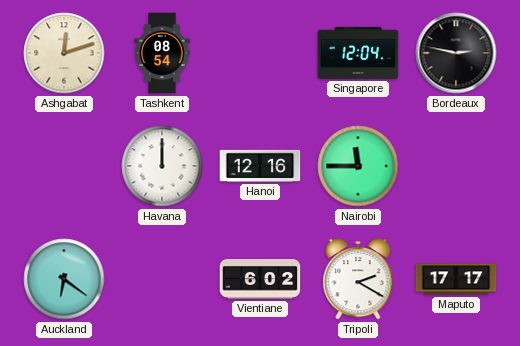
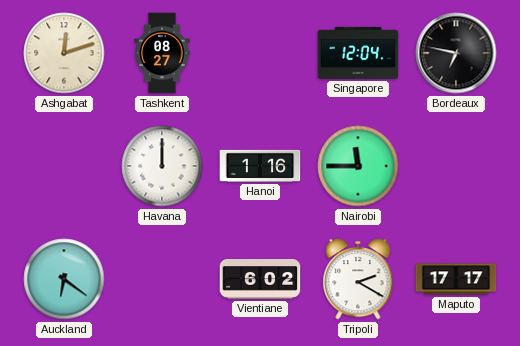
Tashkent: 08:54 -> 08:27 (162, 53)
Bordeaux: 2:47 -> 6:47 (456, 53)
Hanoi: 12:16 -> 1:16 (260, 166)
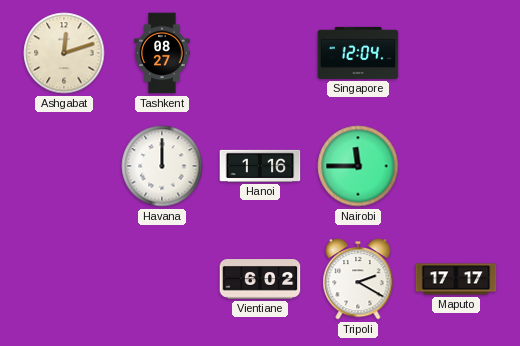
Bordeaux: 6:47 -> none (456, 53)
Auckland: 6:21 -> none (64, 279)
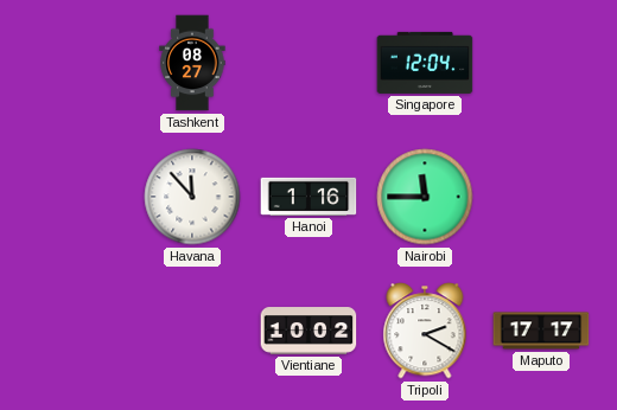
Ashgabat: 12:12 -> none (64, 53)
Havana: 12:00 -> 11:53 (192, 197)
Vientiane: 6:02 -> 10:02 (308, 331)
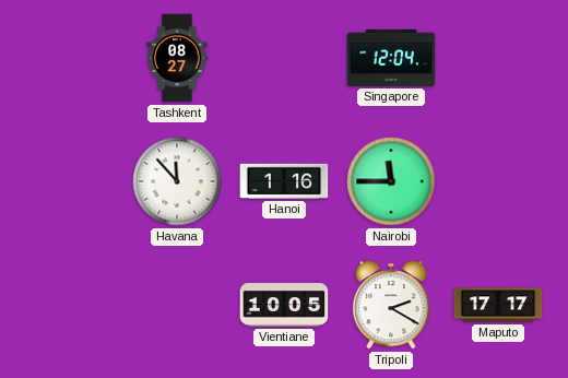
Vientiane: 10:02 -> 10:05 (284, 305)
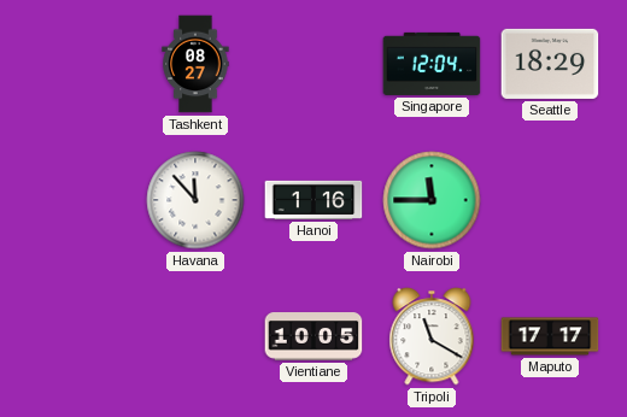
Seattle: none -> 18:29 (550, 64)
Tripoli: 2:20 -> 11:20 (432, 336)
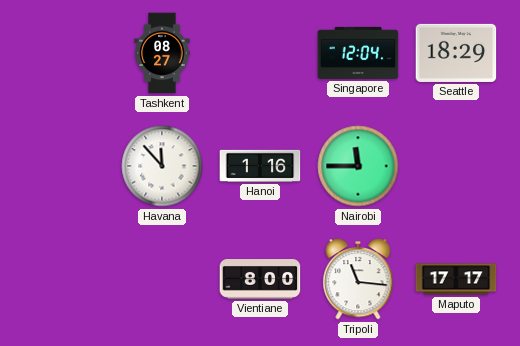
Vientiane: 10:05 -> 8:00 (260, 279)
Tripoli: 11:20 -> 11:16 (358, 279)
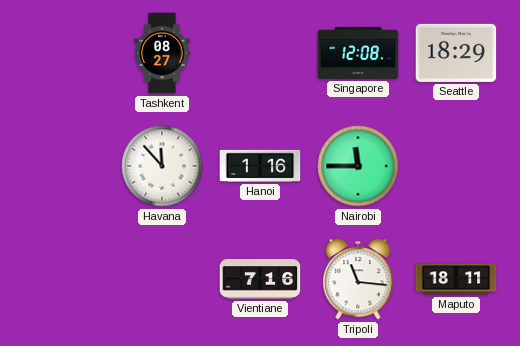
Singapore: 12:04 -> 12:08 (358, 53)
Vientiane: 8:00 -> 7:16 (260, 279)
Maputo: 17:17 -> 18:11 (456, 279)
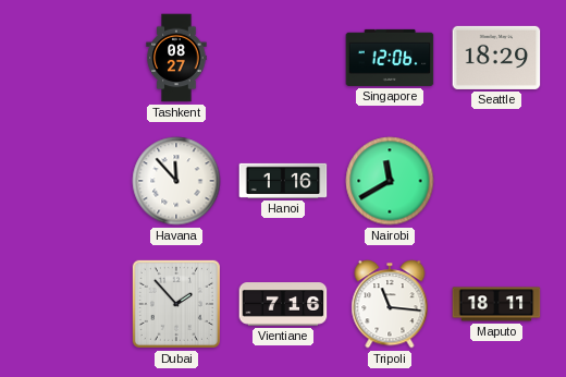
Singapore: 12:08 -> 12:06 (390, 58)
Nairobi: 11:45 -> 11:40 (390, 181)
Dubai: none -> 1:53 (176, 304)
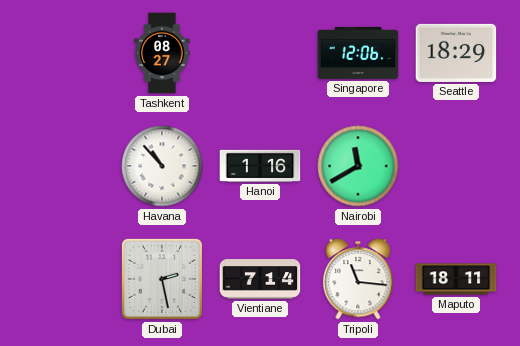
Havana: 11:53 -> 10:53 (162, 166)
Dubai: 1:53 -> 2:28 (162, 279)
Vientiane: 7:16 -> 7:14 (260, 279)
